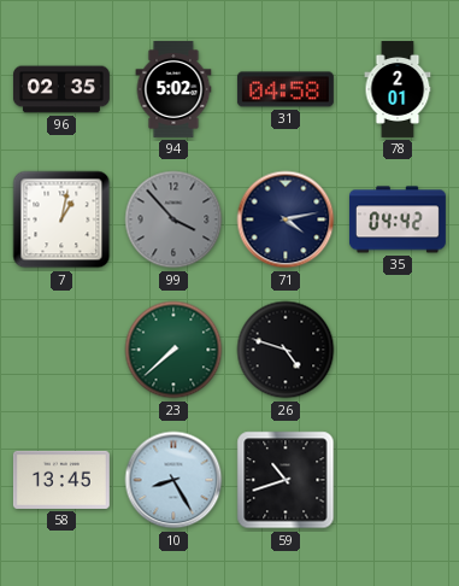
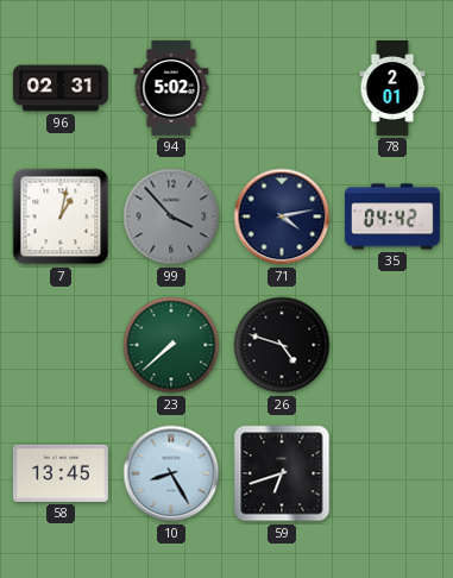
96: 02:35 -> 02:31 (61, 88)
31: 04:58 -> none (286, 89)
59: 10:42 -> 6:42 (282, 473)
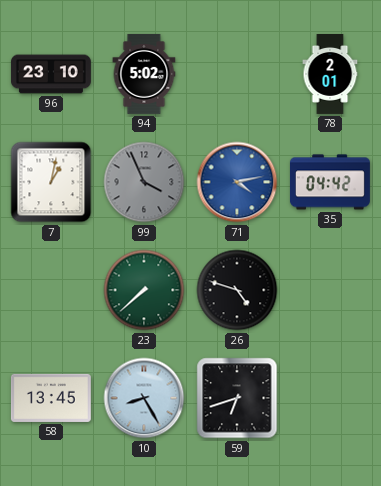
96: 02:31 -> 23:10 (51, 74)
99: 3:53 -> 3:56 (144, 182)
71 dial: navy -> blue (237, 182)
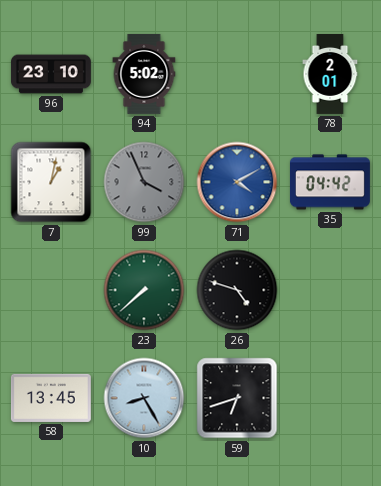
71: 4:13 -> 4:10 (237, 182)
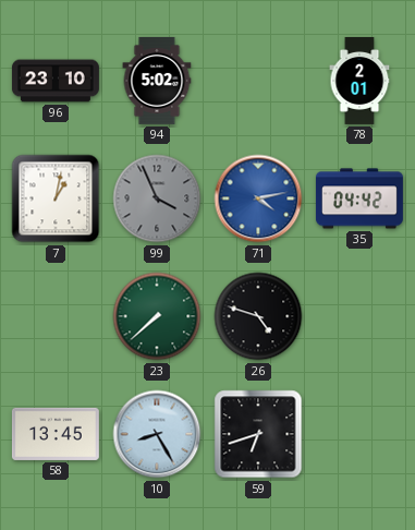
71: 4:10 -> 4:13 (258, 198)
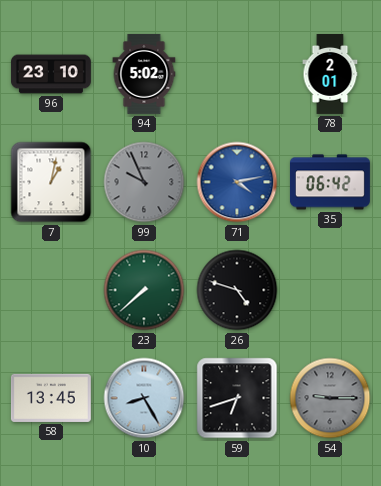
99: 3:56 -> 9:56 (144, 182)
35: 04:42 -> 06:42 (330, 182)
54: none -> 9:15 (330, 398)
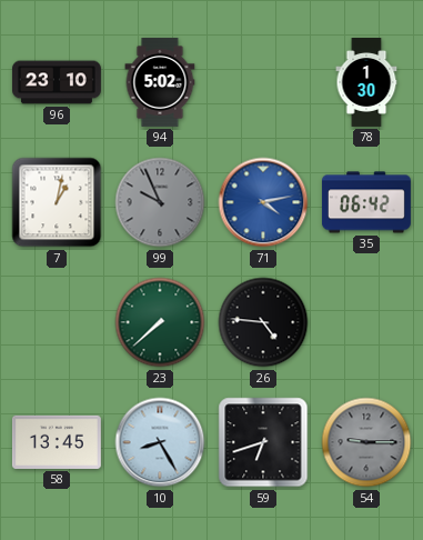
78: 2:01 -> 1:30 (366, 83)
26: 4:48 -> 4:46 (263, 322)
